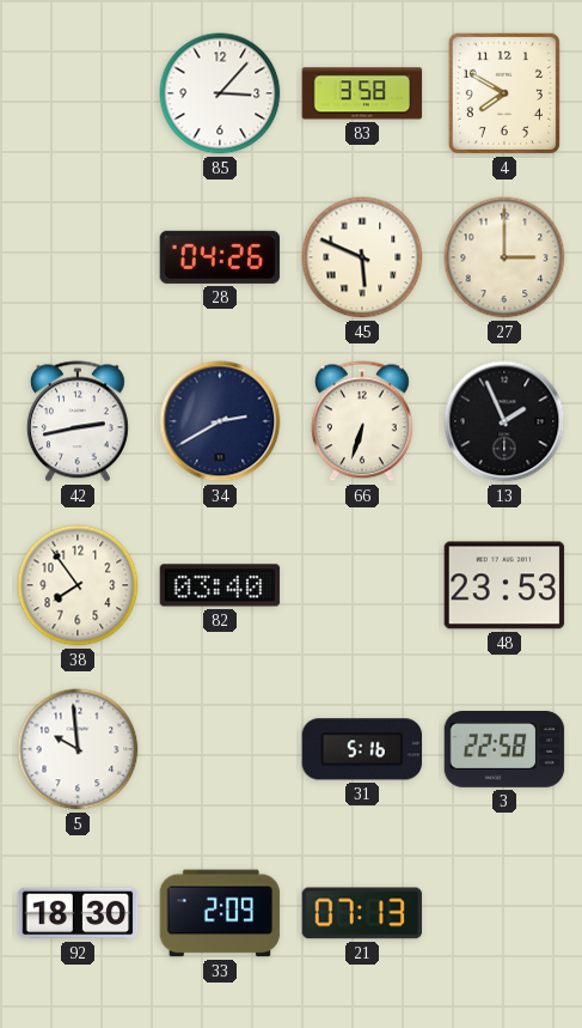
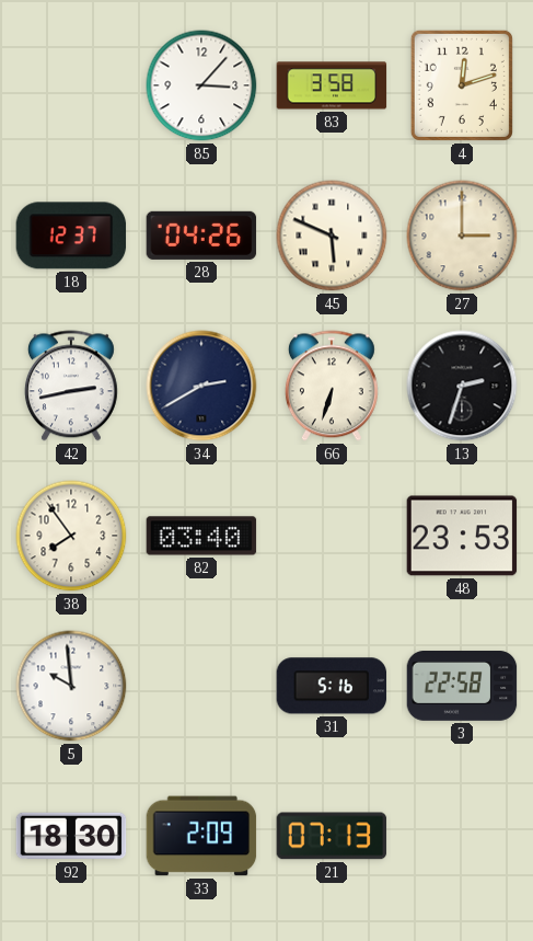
4: 7:50 -> 12:12 (462, 85)
18: none -> 12:37 (71, 236)
13: 1:56 -> 2:33 (462, 386)
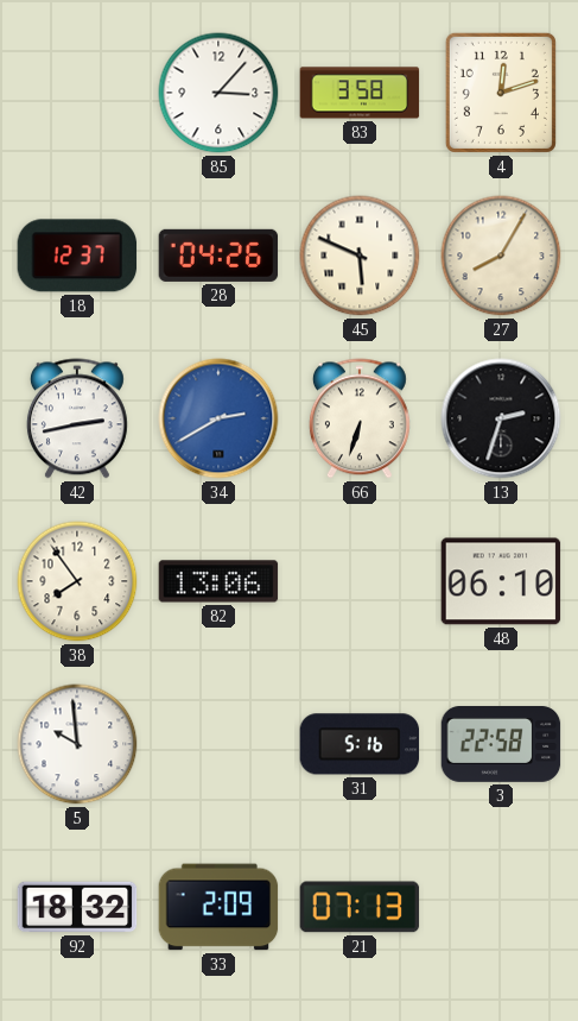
27: 3:00 -> 8:05 (501, 256)
34 dial: navy -> blue (218, 418)
82: 03:40 -> 13:06 (218, 581)
48: 23:53 -> 06:10 (501, 581)
92: 18:30 -> 18:32 (77, 907)
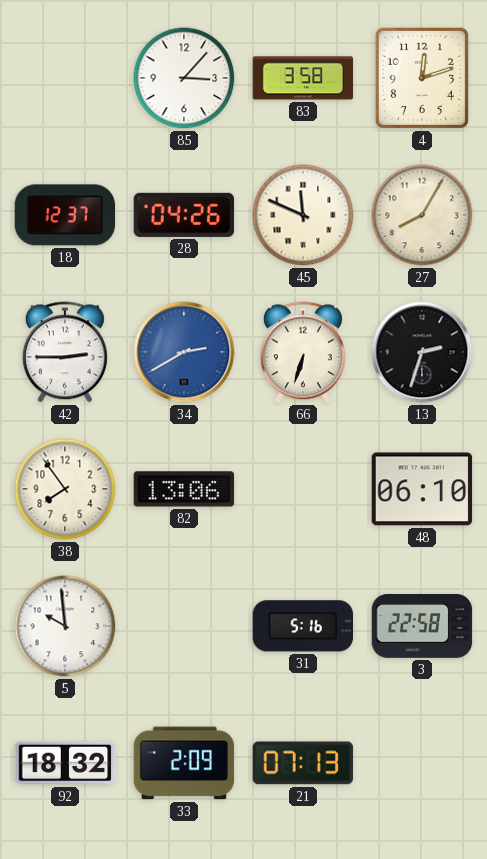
45: 5:49 -> 11:49 (303, 215)
42: 2:43 -> 2:45 (65, 352)
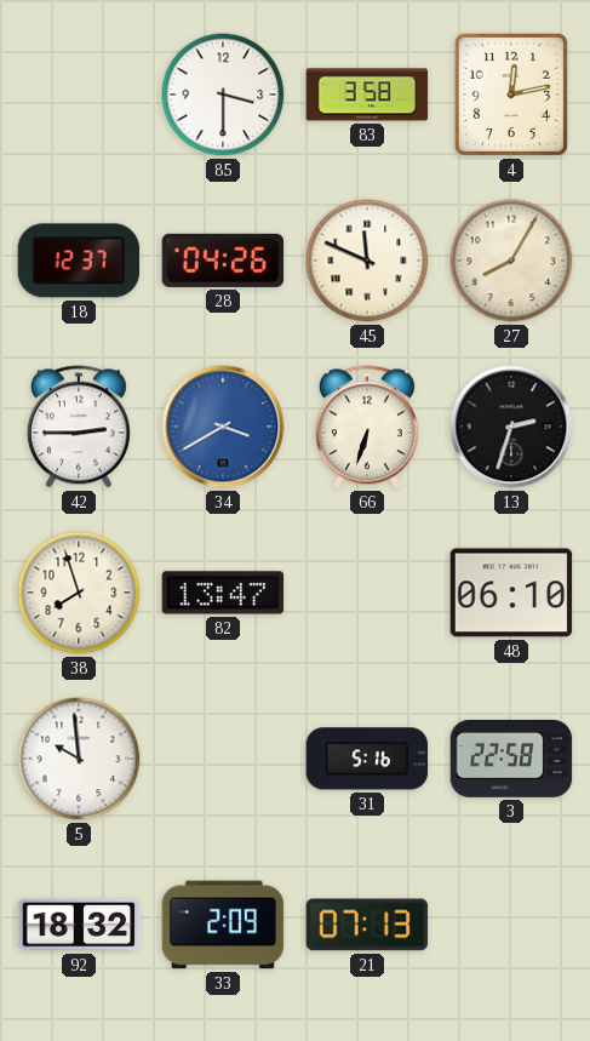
85: 3:07 -> 3:30 (223, 95)
4: 12:12 -> 12:13 (511, 95)
34: 2:40 -> 3:40 (223, 427)
38: 7:54 -> 7:57 (79, 593)
82: 13:06 -> 13:47 (223, 593)
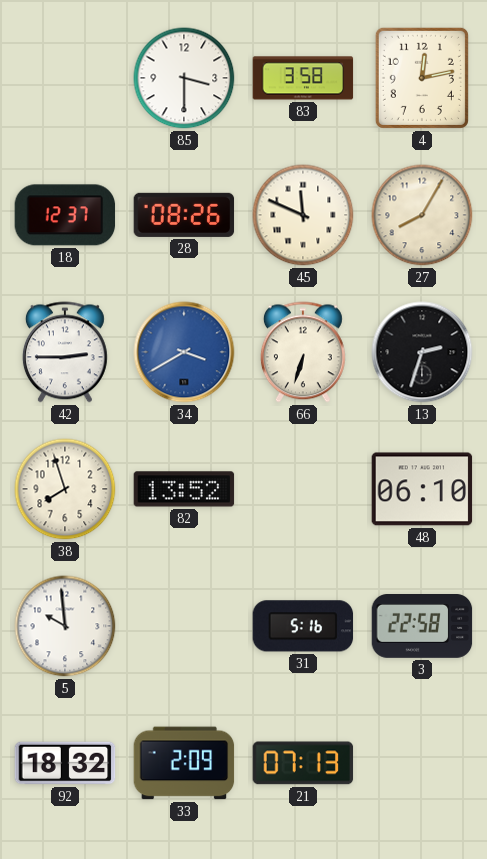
28: 04:26 -> 08:26 (184, 215)
82: 13:47 -> 13:52 (184, 489)
